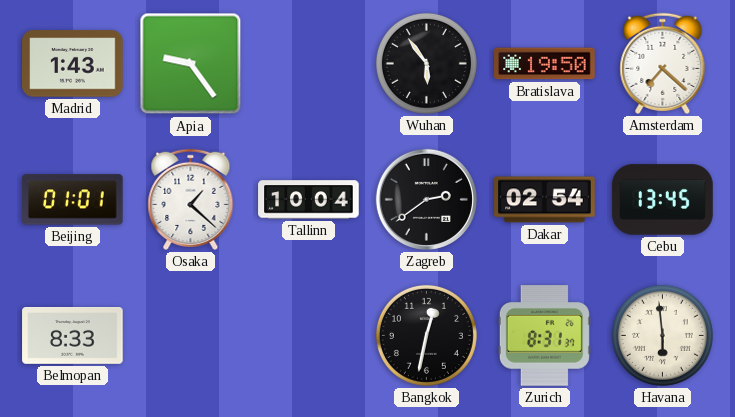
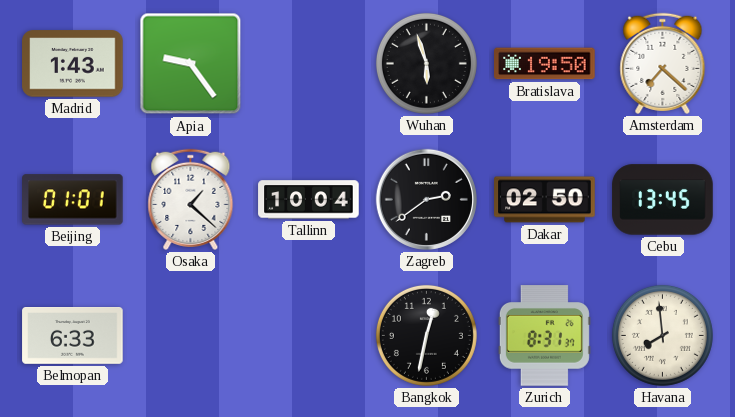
Wuhan: 5:54 -> 5:57 (426, 63)
Dakar: 02:54 -> 02:50 (545, 200)
Belmopan: 8:33 -> 6:33 (73, 336)
Havana: 5:59 -> 7:59 (662, 335)
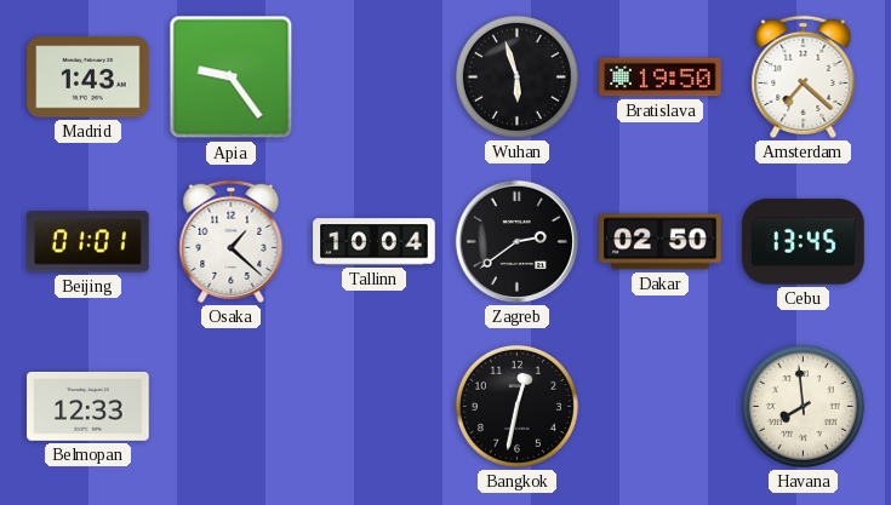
Belmopan: 6:33 -> 12:33 (88, 407)
Zurich: 8:31 -> none (544, 336)
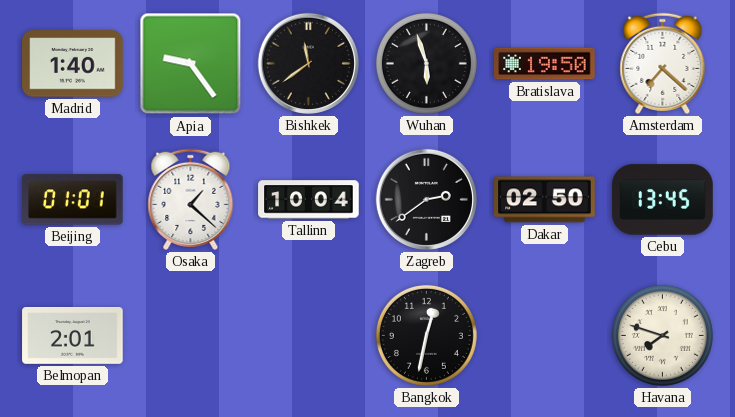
Madrid: 1:43 -> 1:40 (73, 64)
Bishkek: none -> 11:39 (308, 63)
Belmopan: 12:33 -> 2:01 (73, 336)
Havana: 7:59 -> 7:48 (662, 335)
